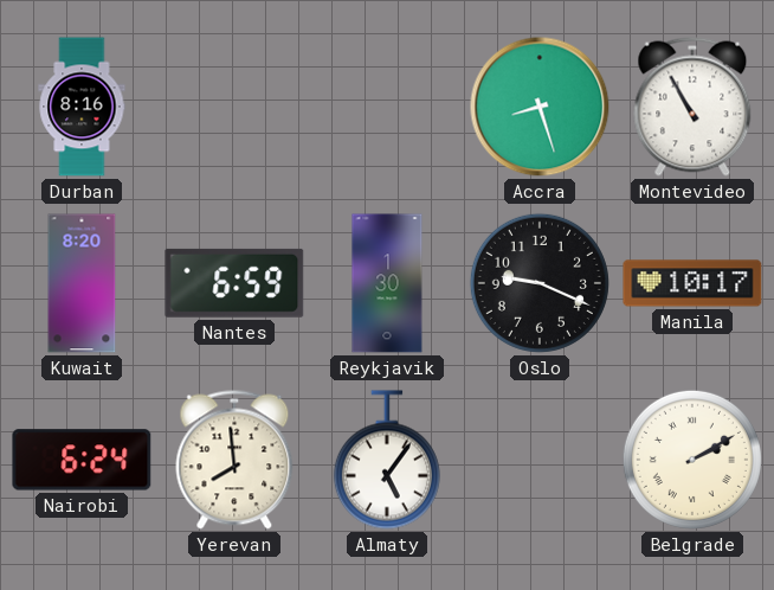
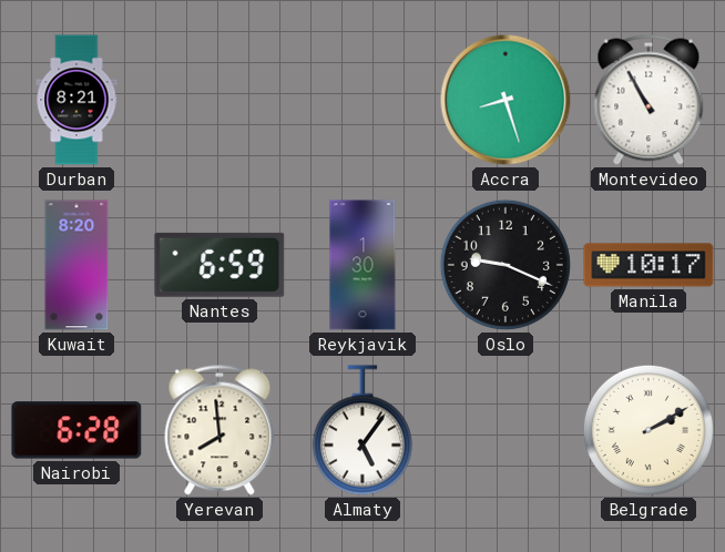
Durban: 8:16 -> 8:21 (76, 100)
Nairobi: 6:24 -> 6:28 (76, 430)
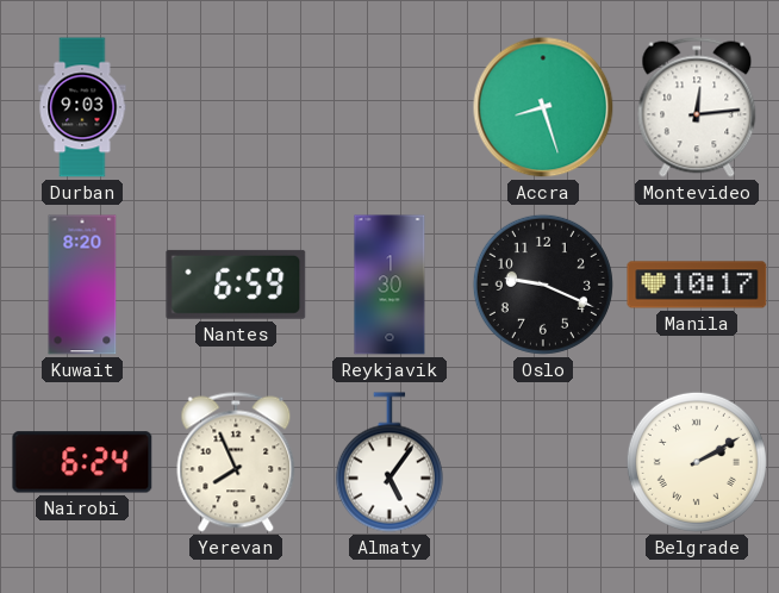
Durban: 8:21 -> 9:03 (82, 107)
Montevideo: 10:55 -> 12:14 (697, 107)
Nairobi: 6:28 -> 6:24 (82, 462)
Yerevan: 7:59 -> 7:56 (236, 462)
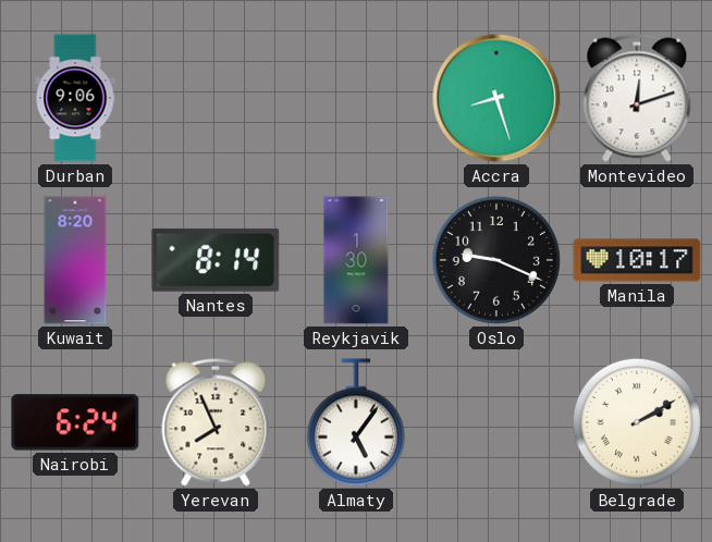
Durban: 9:03 -> 9:06 (75, 98)
Montevideo: 12:14 -> 12:12 (637, 98)
Nantes: 6:59 -> 8:14 (216, 260)
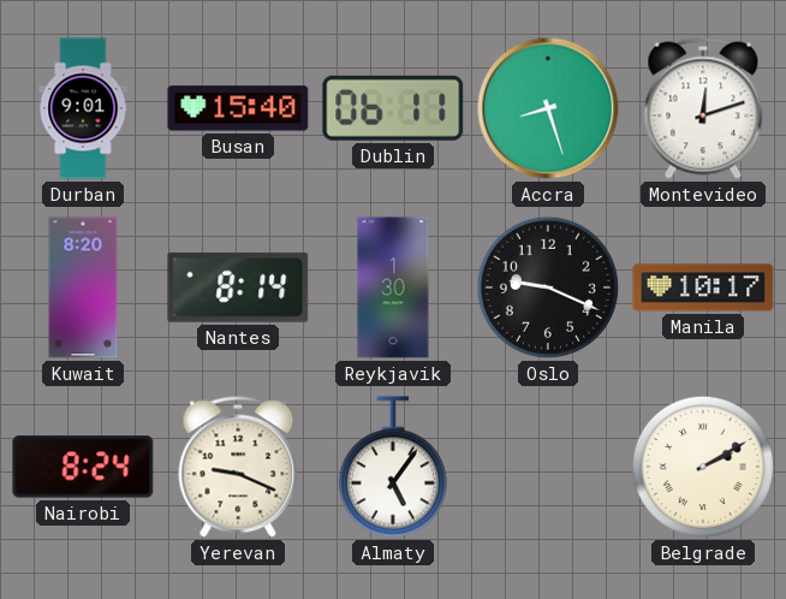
Durban: 9:06 -> 9:01 (83, 108)
Busan: none -> 15:40 (238, 108)
Dublin: none -> 06:11 (393, 108)
Nairobi: 6:24 -> 8:24 (83, 467)
Yerevan: 7:56 -> 9:19 (238, 467)
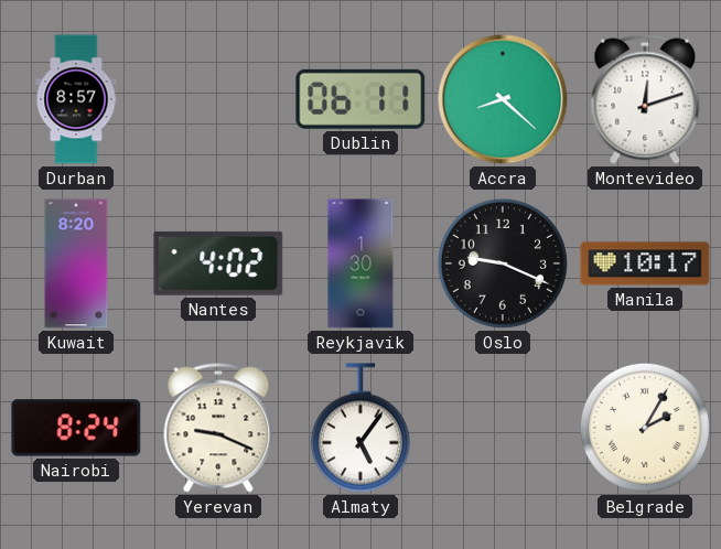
Durban: 9:01 -> 8:57 (76, 99)
Busan: 15:40 -> none (238, 108)
Accra: 8:27 -> 8:22 (503, 99)
Nantes: 8:14 -> 4:02 (218, 263)
Belgrade: 2:10 -> 2:05 (645, 428)
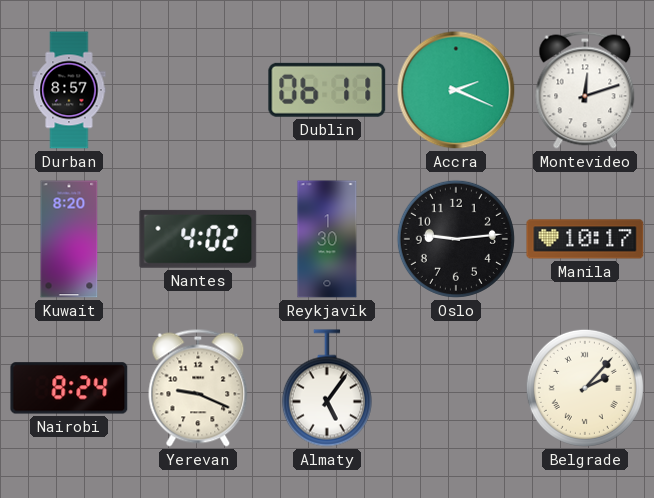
Accra: 8:22 -> 2:19 (456, 90)
Oslo: 9:19 -> 9:14 (456, 239)
Belgrade: 2:05 -> 2:07 (585, 388)
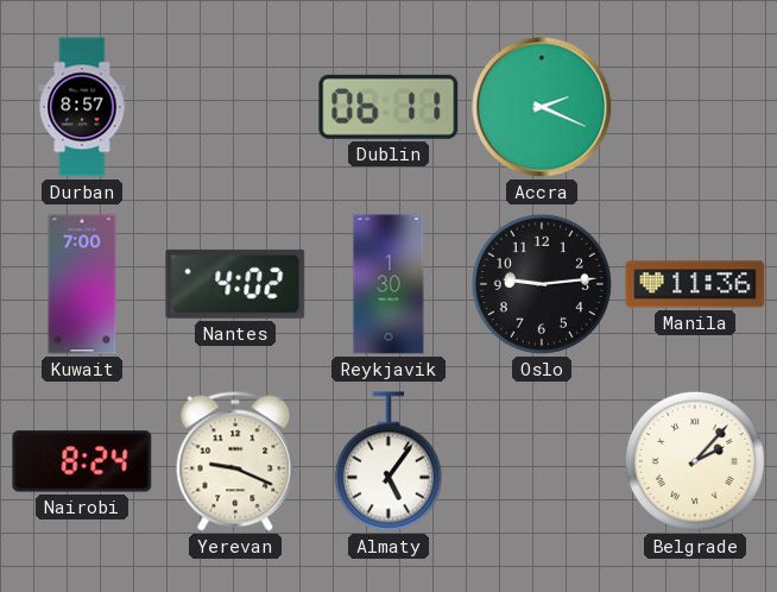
Montevideo: 12:12 -> none (585, 90)
Kuwait: 8:20 -> 7:00 (82, 284)
Manila: 10:17 -> 11:36 (695, 284)
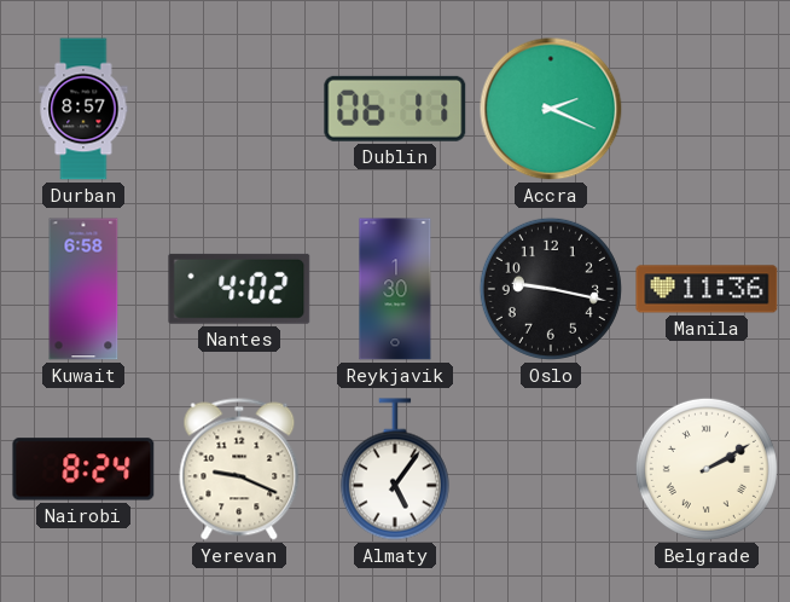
Kuwait: 7:00 -> 6:58 (83, 289)
Oslo: 9:14 -> 9:17 (551, 289)
Belgrade: 2:07 -> 2:10 (707, 469)
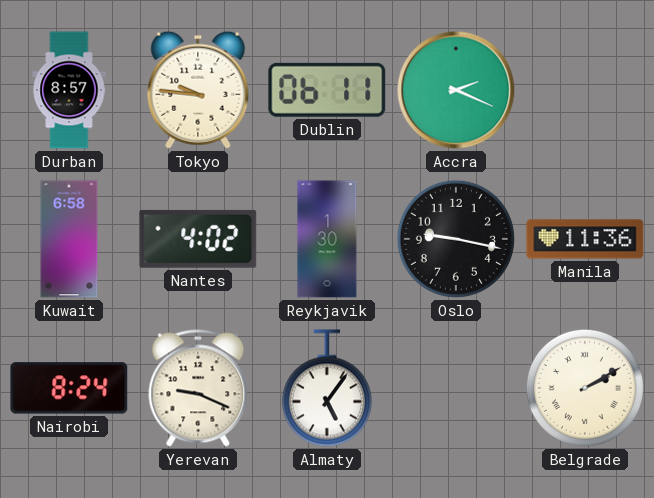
Tokyo: none -> 9:46 (198, 90)
